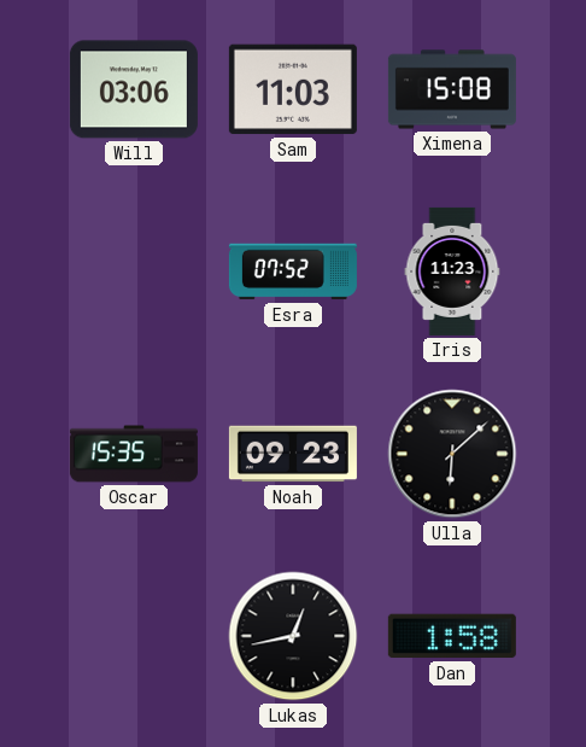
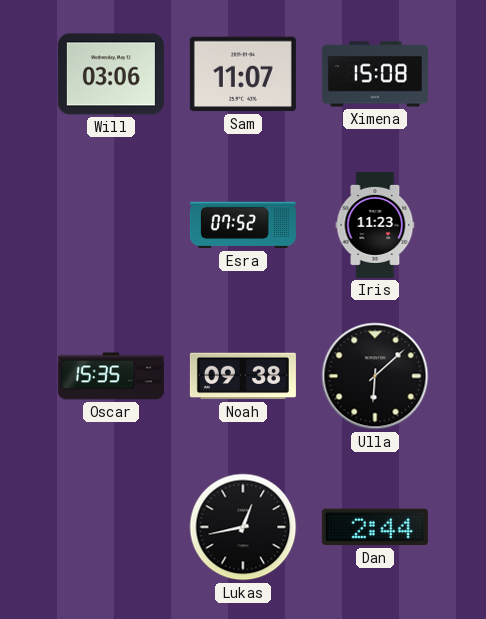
Sam: 11:03 -> 11:07 (243, 74)
Noah: 09:23 -> 09:38 (243, 376)
Dan: 1:58 -> 2:44 (375, 527)
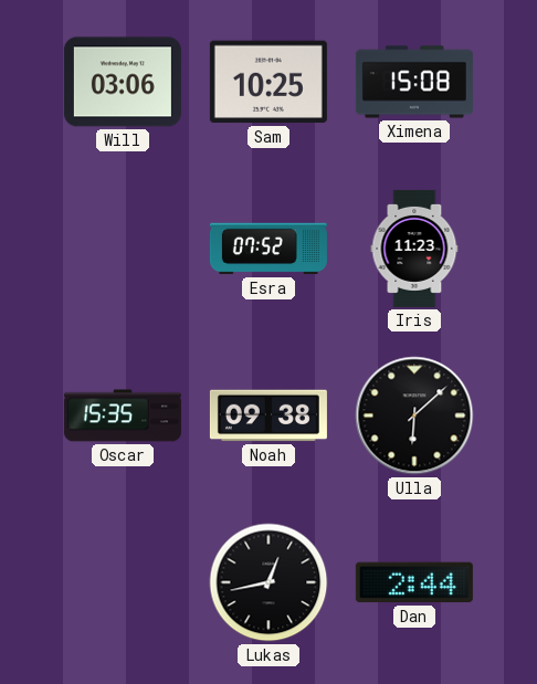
Sam: 11:07 -> 10:25 (268, 82)
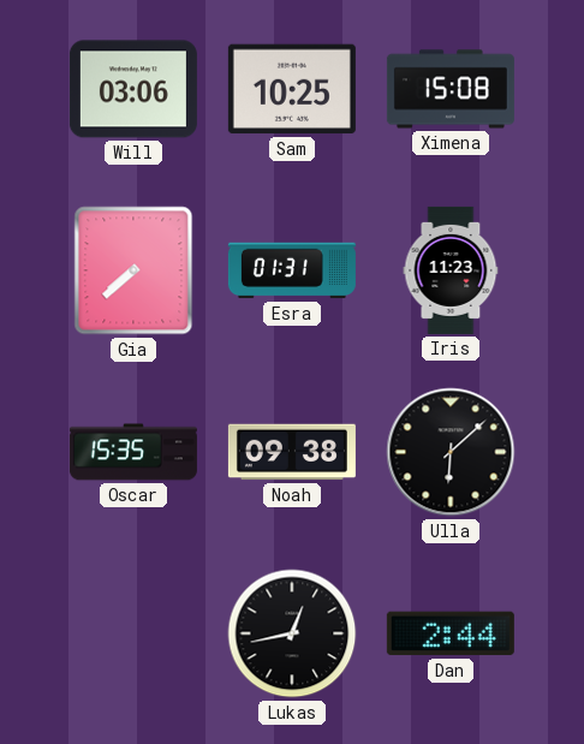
Gia: none -> 7:38 (133, 270)
Esra: 07:52 -> 01:31 (292, 270)
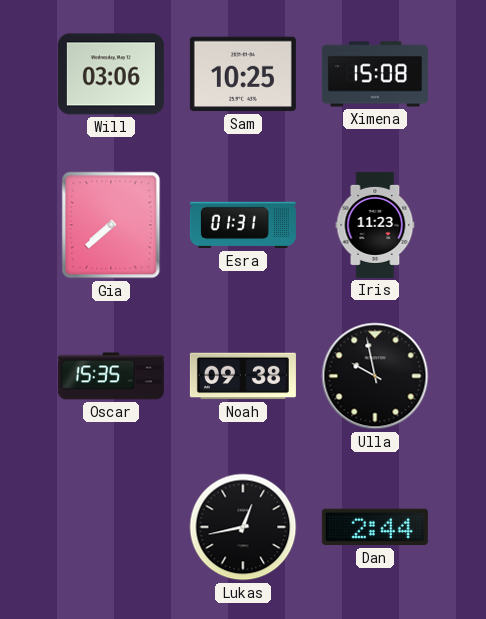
Ulla: 6:08 -> 9:58 (375, 376)
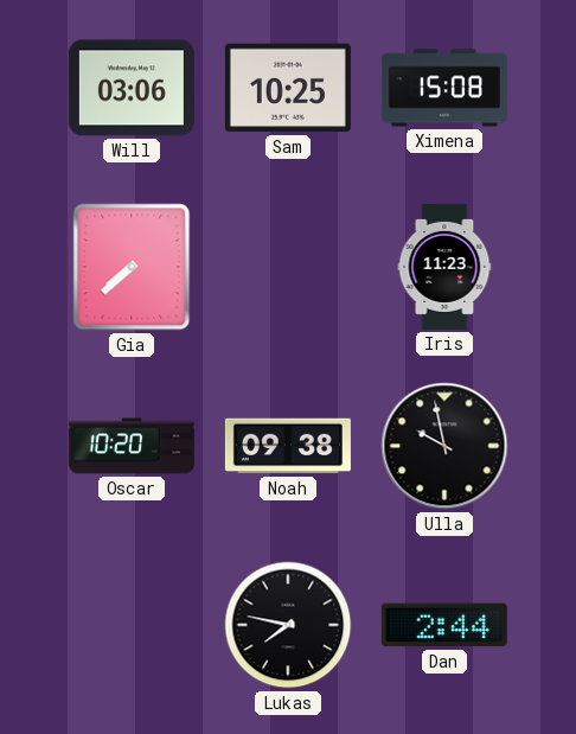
Esra: 01:31 -> none (243, 225)
Oscar: 15:35 -> 10:20 (132, 446)
Lukas: 12:43 -> 7:47 (288, 625)
